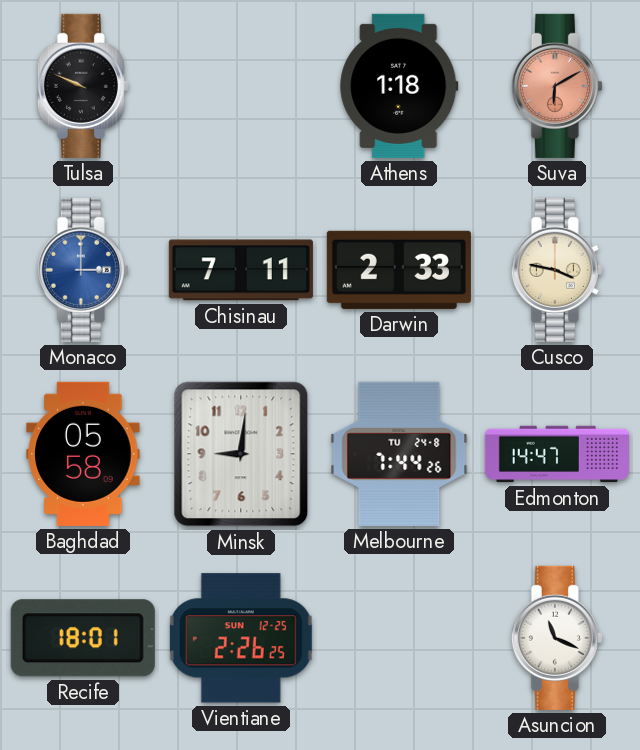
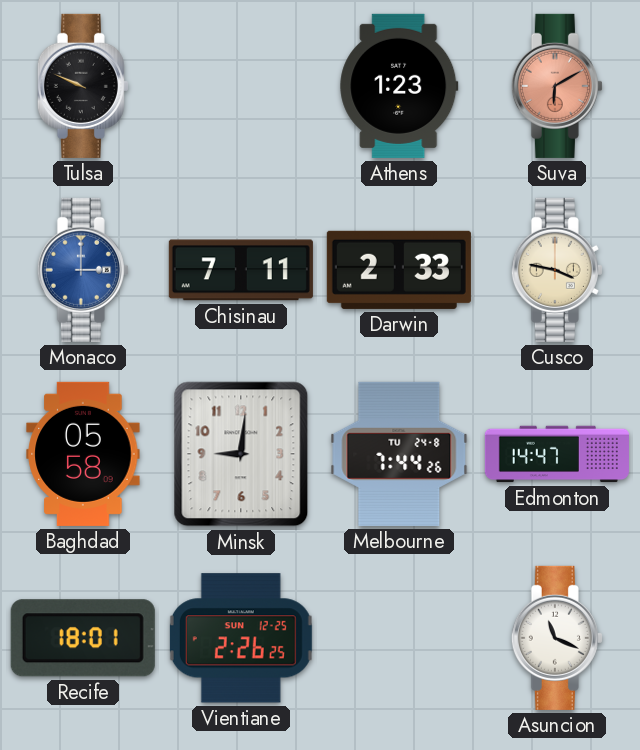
Athens: 1:18 -> 1:23 (399, 86)
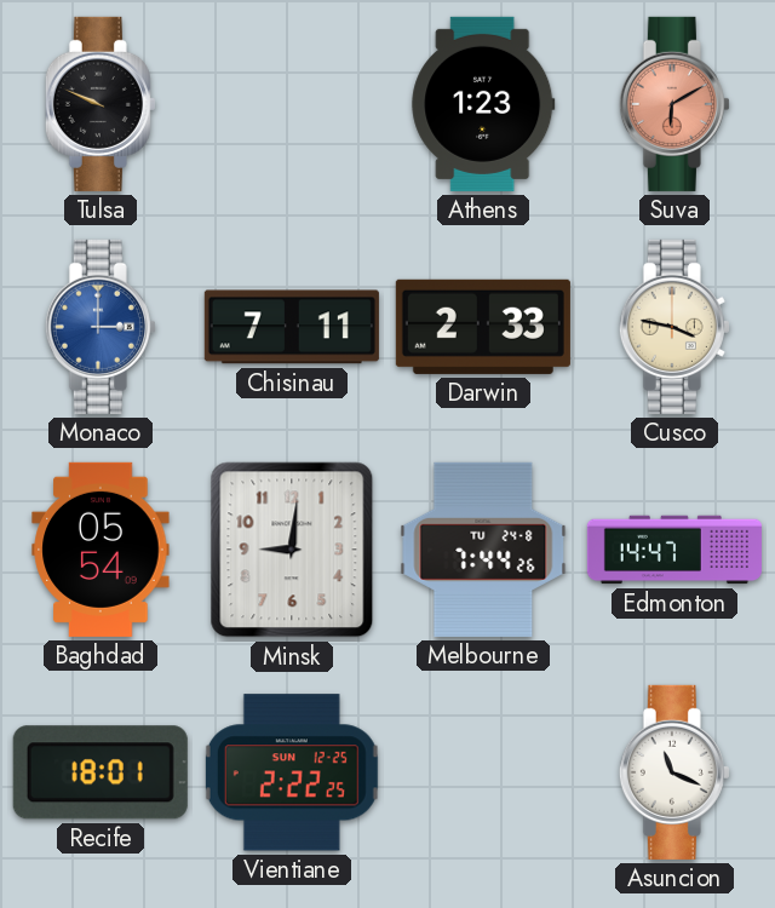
Baghdad: 05:58 -> 05:54 (101, 550)
Vientiane: 2:26 -> 2:22 (292, 772)
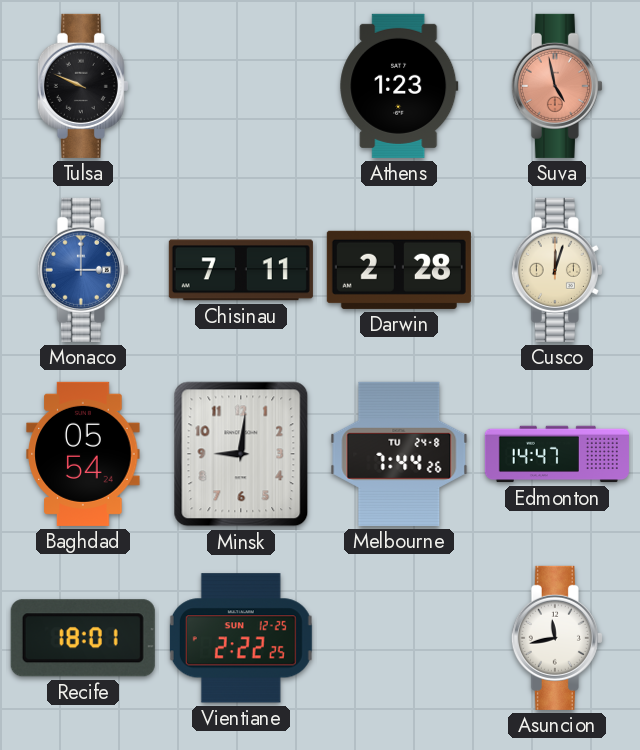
Suva: 6:10 -> 4:58 (557, 86)
Darwin: 2:33 -> 2:28 (399, 270)
Cusco: 3:47 -> 12:03 (557, 270)
Baghdad: 05:54:09 -> 05:54:24 (83, 454)
Asuncion: 11:19 -> 11:43 (557, 638)
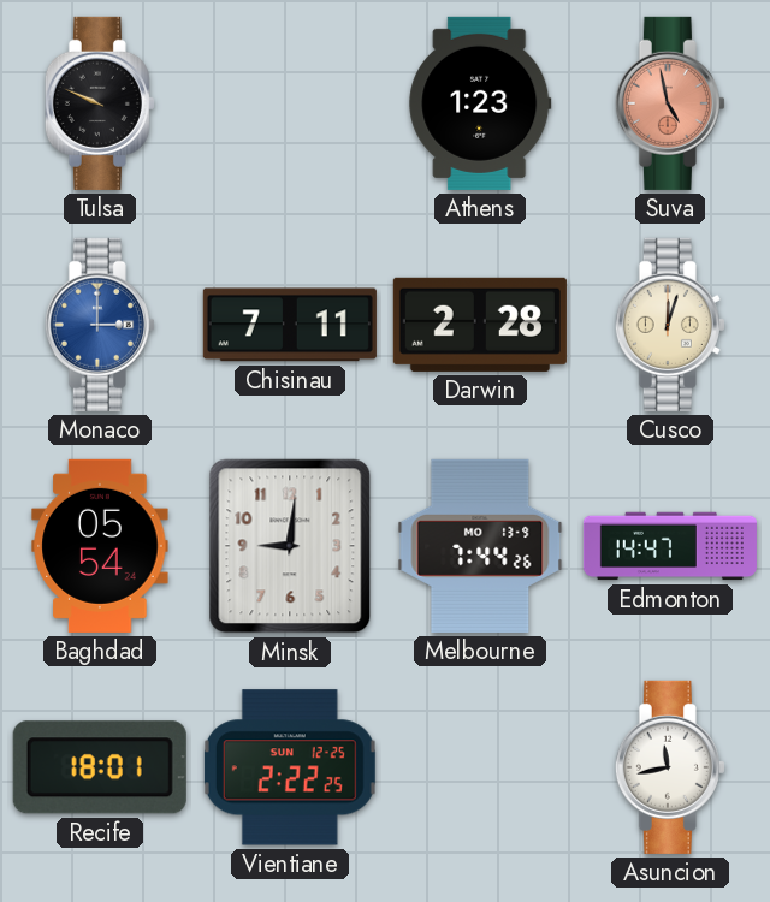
Melbourne date: TU 24-8 -> MO 13-9 (480, 546)
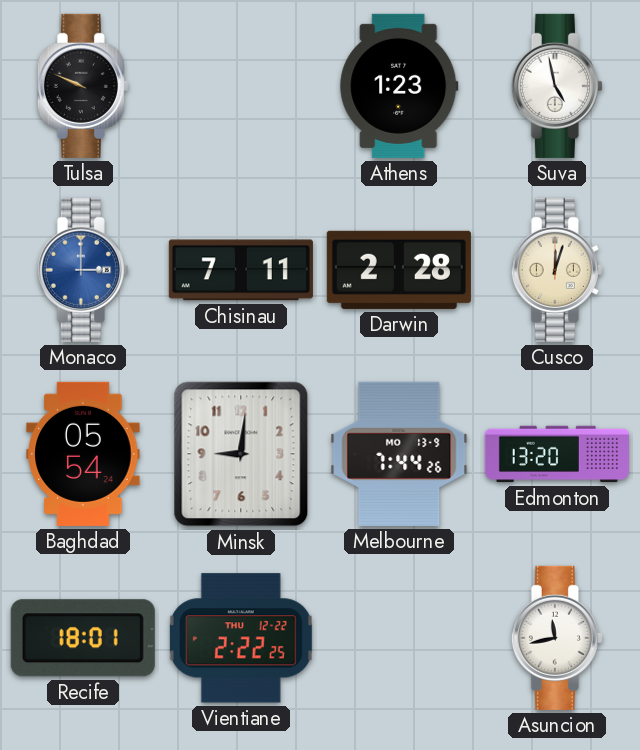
Suva dial: salmon -> white (557, 86)
Edmonton: 14:47 -> 13:20 (557, 454)
Vientiane date: SUN 12-25 -> THU 12-22 (241, 638)
